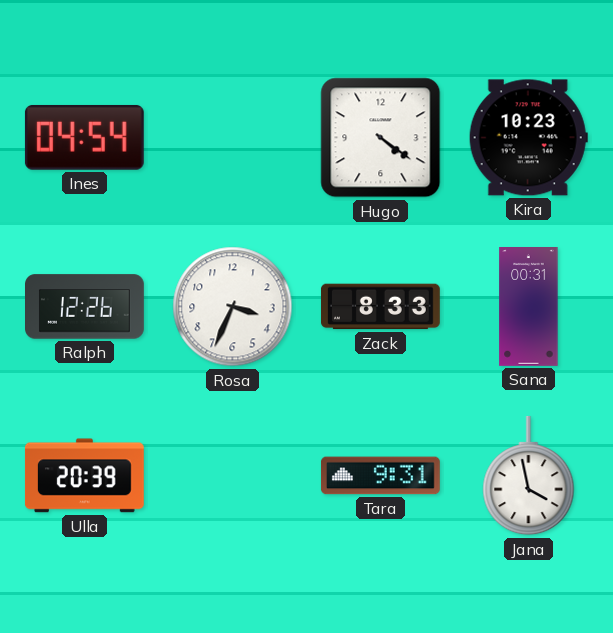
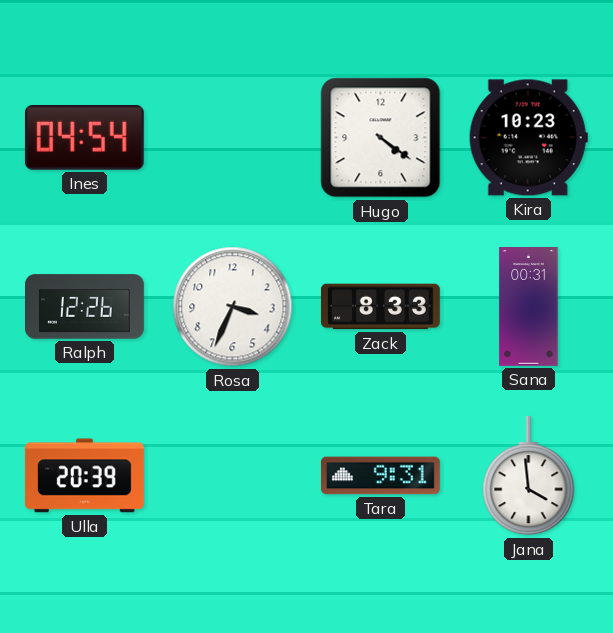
Jana: 3:58 -> 3:59 (529, 476)
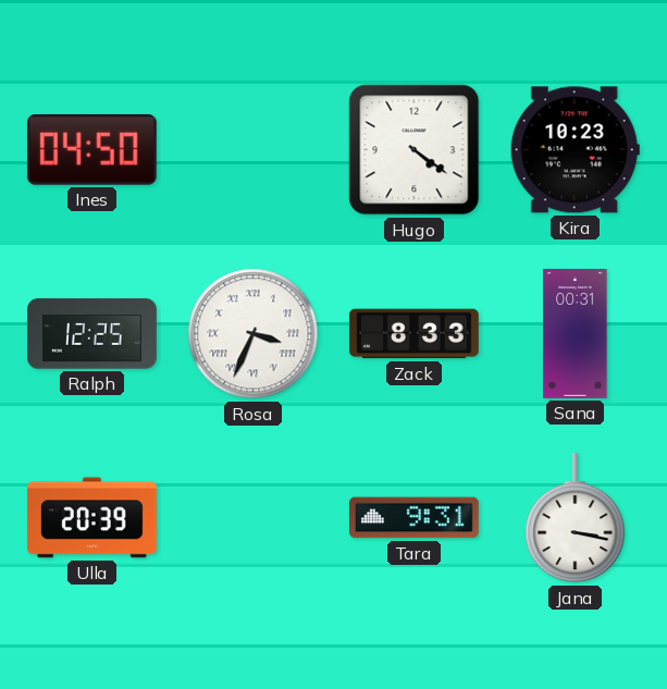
Ines: 04:54 -> 04:50 (91, 149)
Ralph: 12:26 -> 12:25 (92, 334)
Rosa numerals: Arabic -> Roman (254, 334)
Jana: 3:59 -> 3:17 (576, 518)
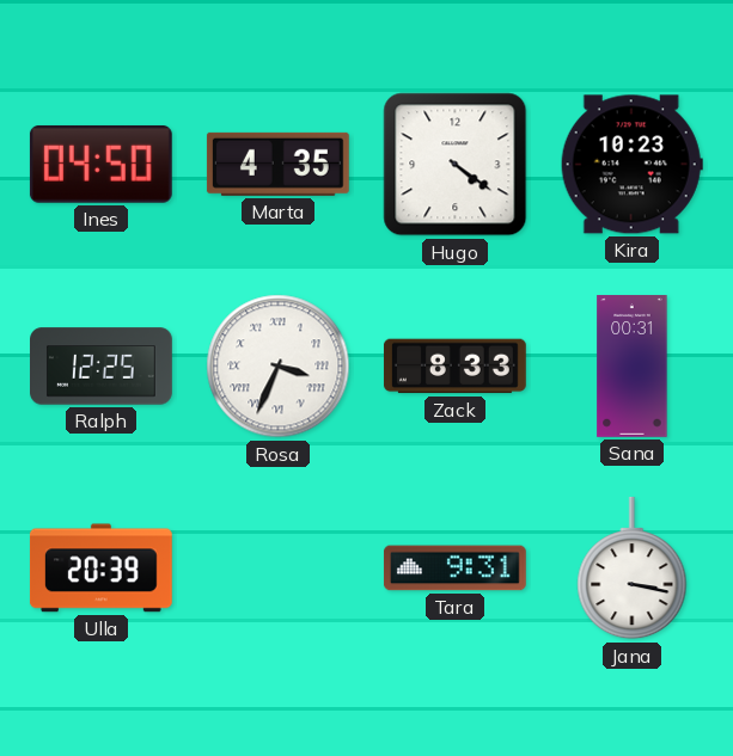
Marta: none -> 4:35 (277, 164)
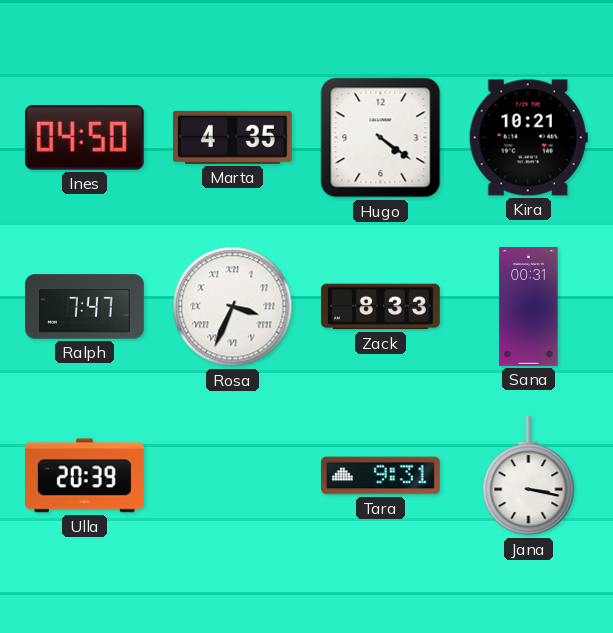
Kira: 10:23 -> 10:21 (528, 138)
Ralph: 12:25 -> 7:47 (85, 307)
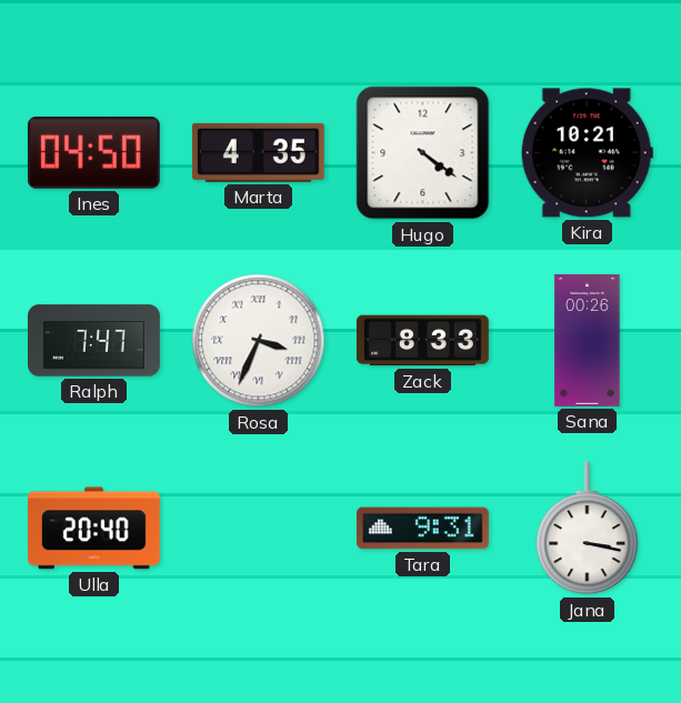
Sana: 00:31 -> 00:26 (588, 341)
Ulla: 20:39 -> 20:40 (93, 529)
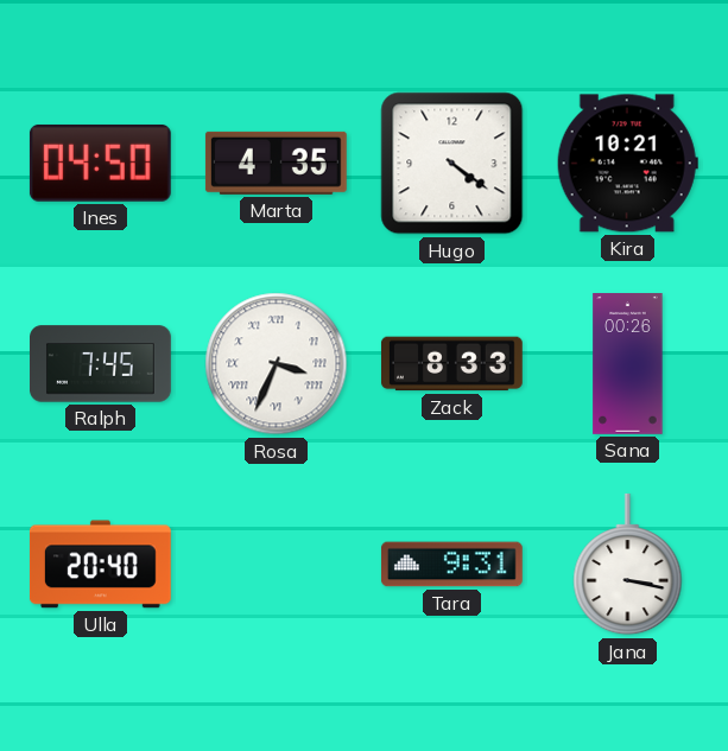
Ralph: 7:47 -> 7:45 (101, 364)
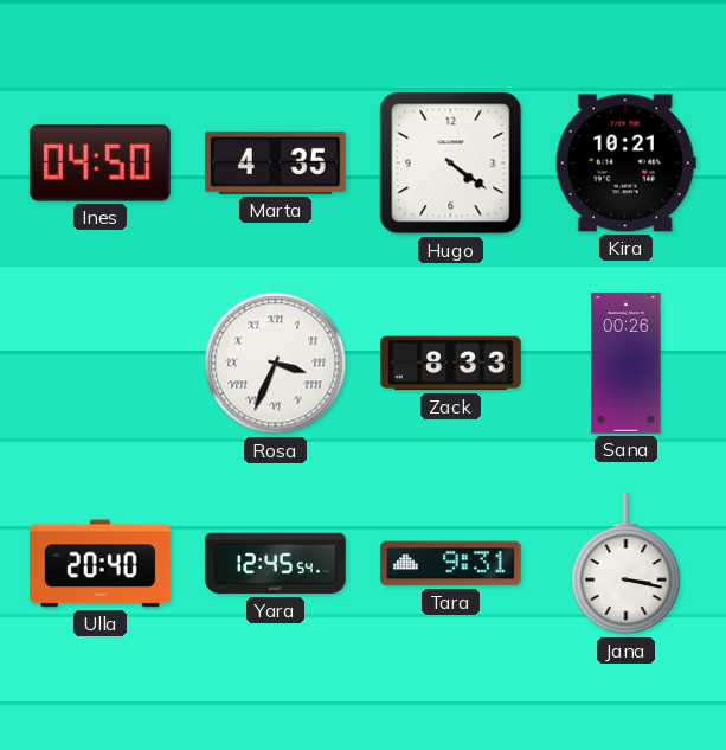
Ralph: 7:45 -> none (101, 364)
Yara: none -> 12:45 (275, 564)
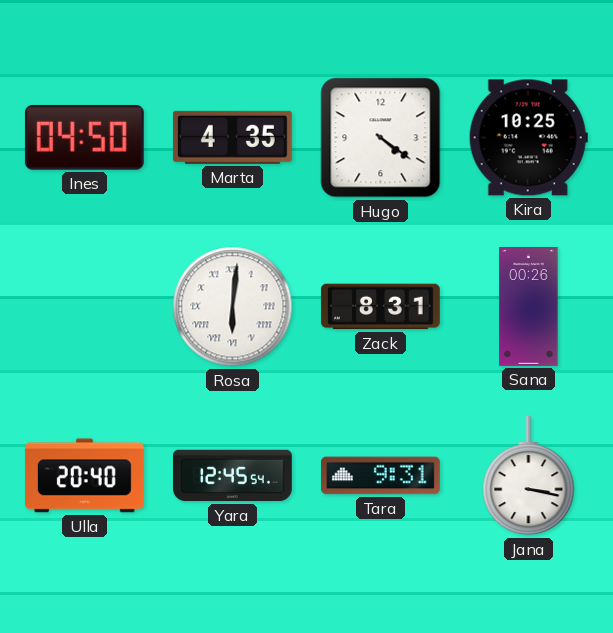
Kira: 10:21 -> 10:25 (528, 138)
Rosa: 3:34 -> 6:01 (233, 307)
Zack: 8:33 -> 8:31 (380, 307)
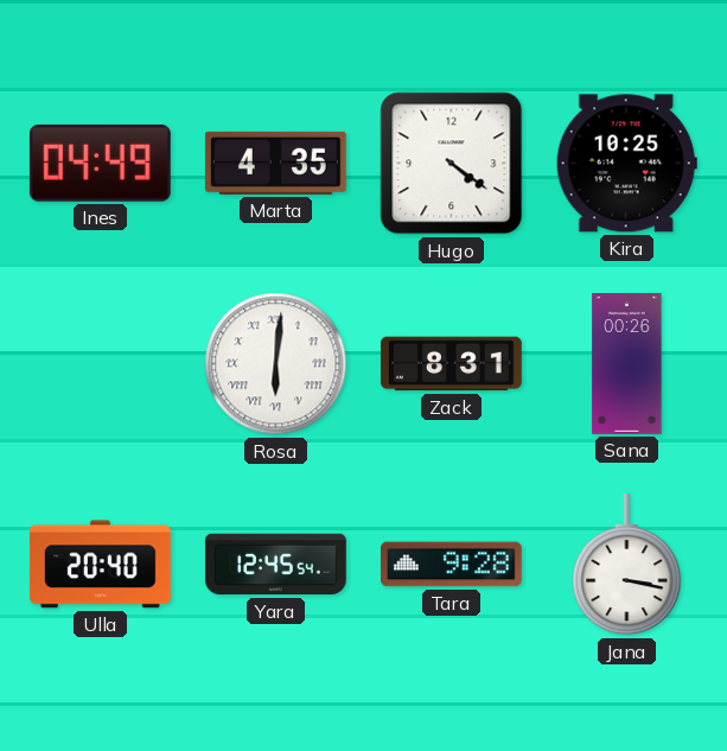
Ines: 04:50 -> 04:49 (100, 163)
Tara: 9:31 -> 9:28 (451, 565)
